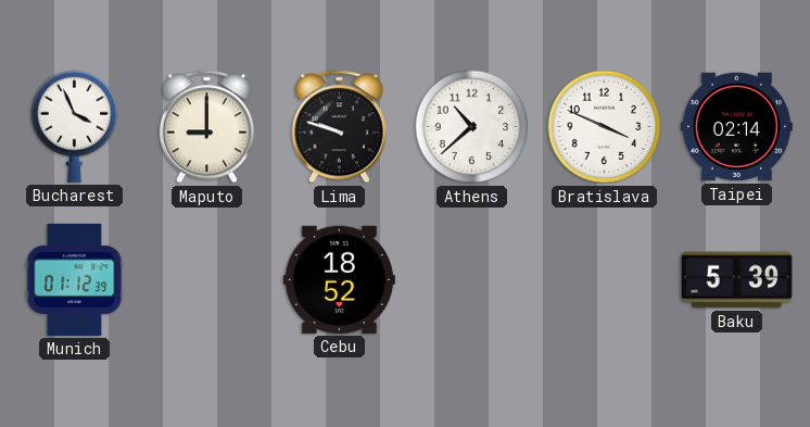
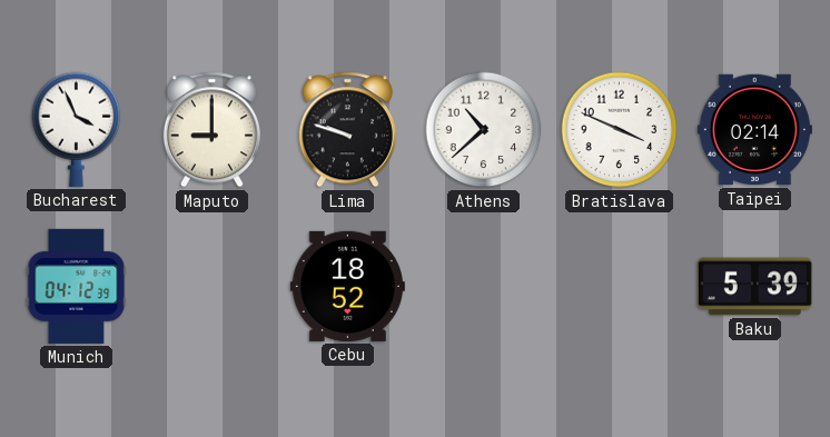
Munich: 01:12 -> 04:12 (77, 286)
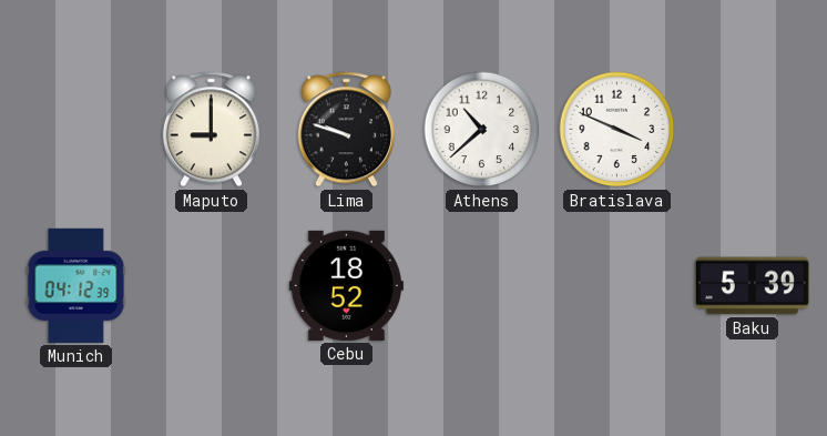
Bucharest: 3:56 -> none (77, 129)
Taipei: 02:14 -> none (754, 130)
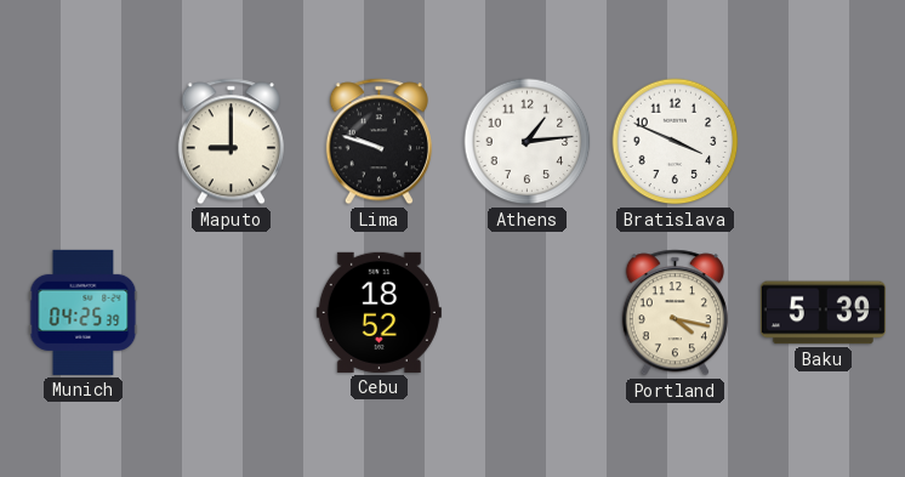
Athens: 10:38 -> 1:14 (528, 142)
Munich: 04:12 -> 04:25 (84, 312)
Portland: none -> 4:17 (675, 313)
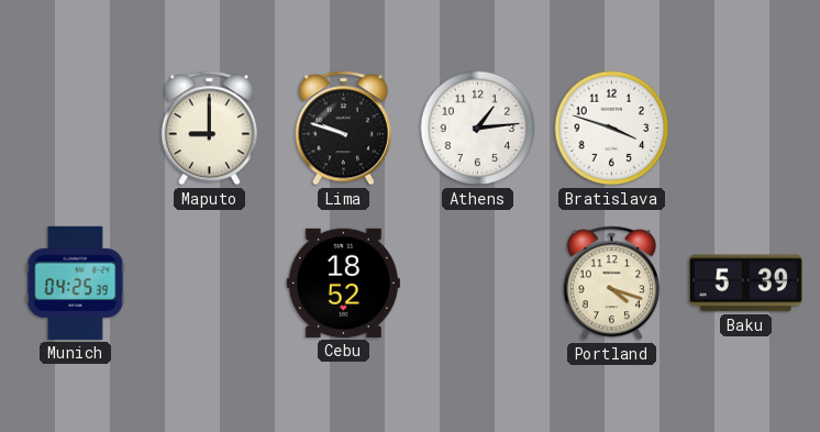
Bratislava: 3:49 -> 3:48 (612, 129)
Portland: 4:17 -> 4:18 (611, 284)
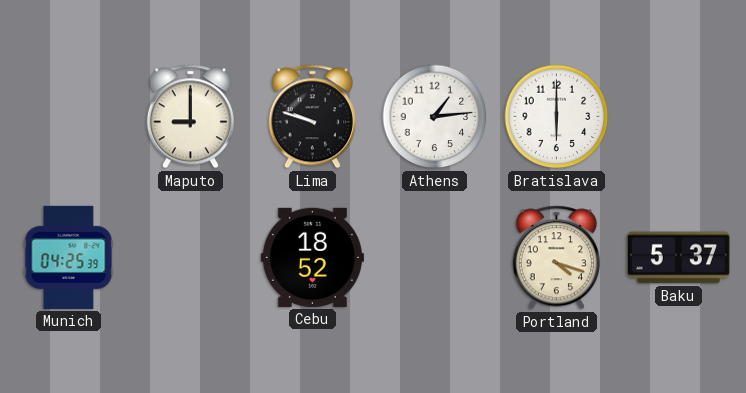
Bratislava: 3:48 -> 6:00 (557, 117)
Baku: 5:39 -> 5:37 (678, 258)
